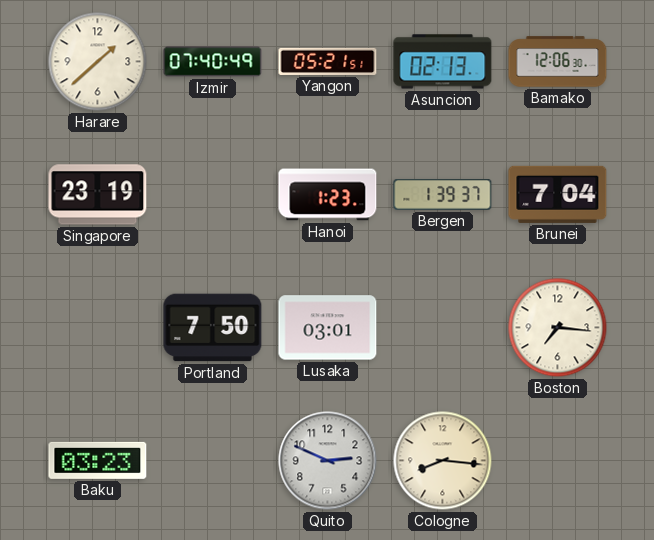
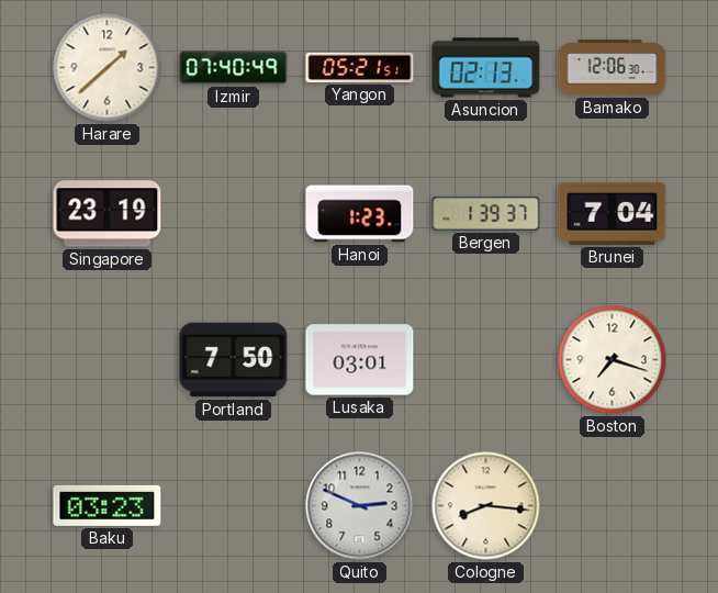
Boston: 7:16 -> 7:18 (613, 360)
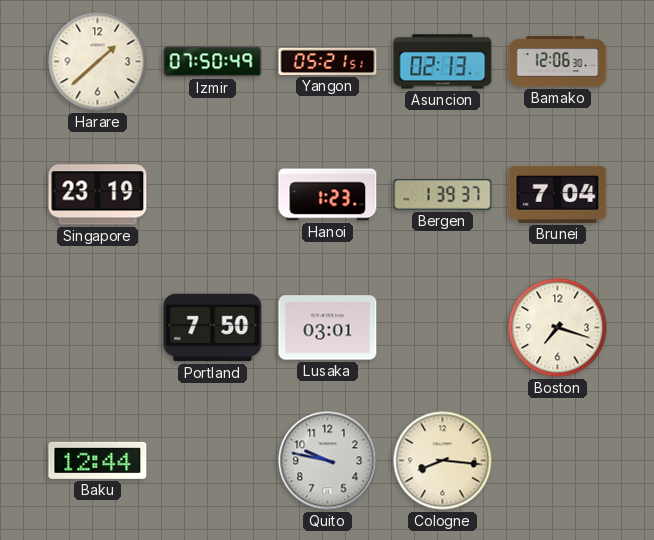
Izmir: 07:40 -> 07:50 (213, 62)
Baku: 03:23 -> 12:44 (98, 460)
Quito: 2:49 -> 9:47 (328, 461)
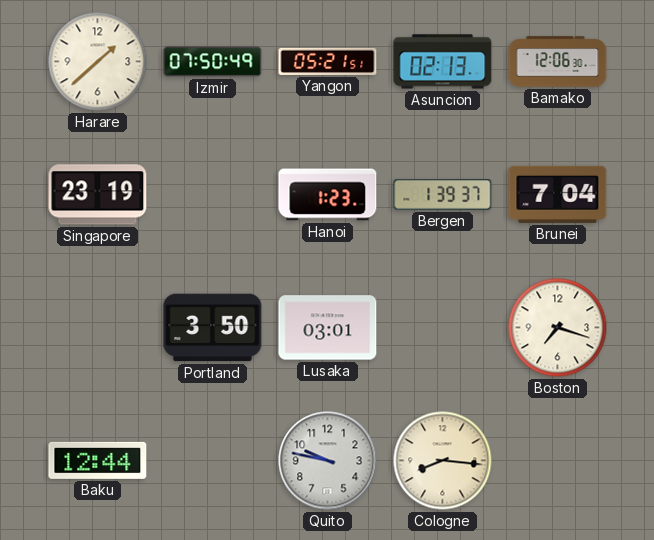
Portland: 7:50 -> 3:50 (213, 328)
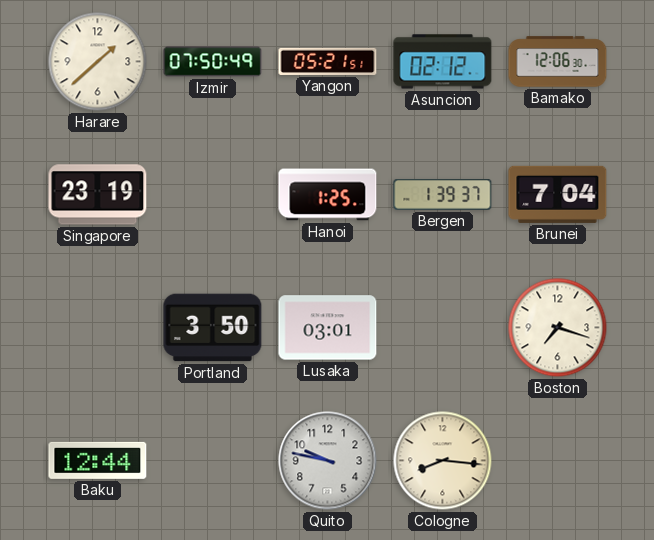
Asuncion: 02:13 -> 02:12 (443, 62)
Hanoi: 1:23 -> 1:25 (328, 195)
